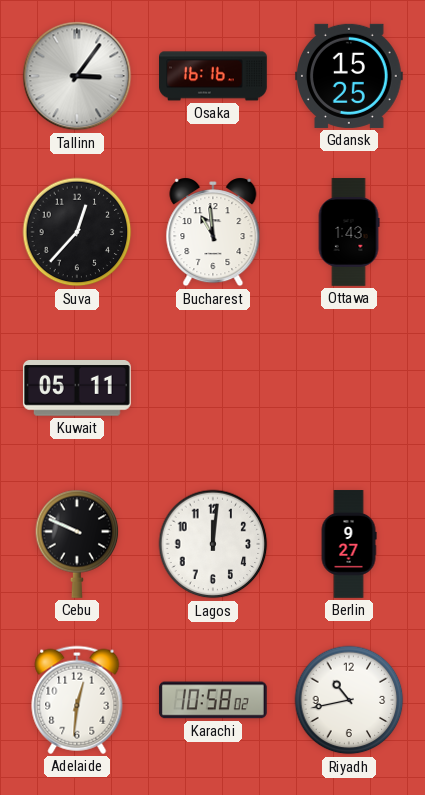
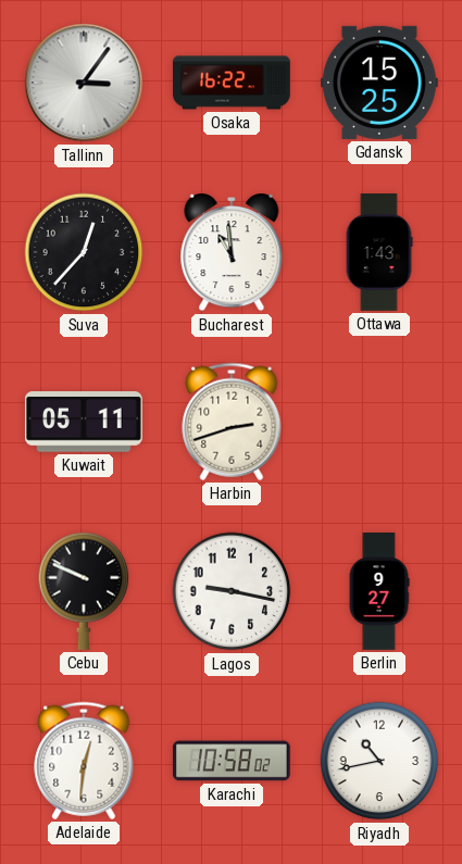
Osaka: 16:16 -> 16:22 (233, 83)
Harbin: none -> 2:42 (232, 422)
Lagos: 12:01 -> 9:17 (232, 591)
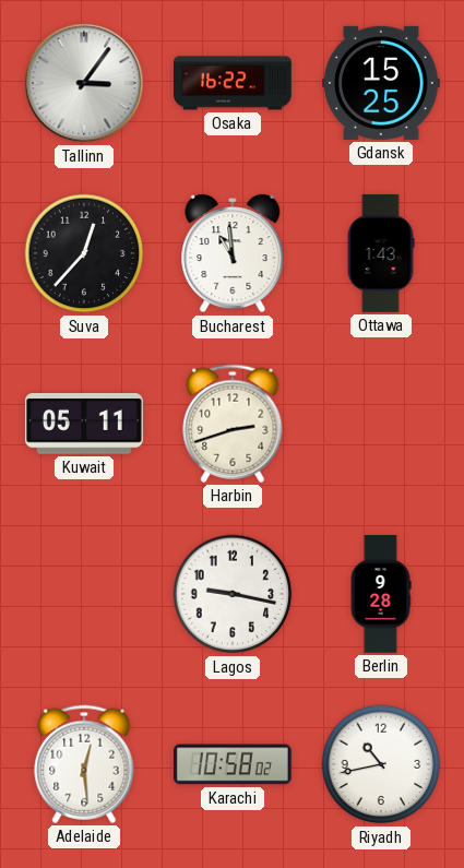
Cebu: 9:49 -> none (84, 591)
Berlin: 9:27 -> 9:28 (381, 594)
Adelaide: 12:31 -> 12:29 (84, 764)
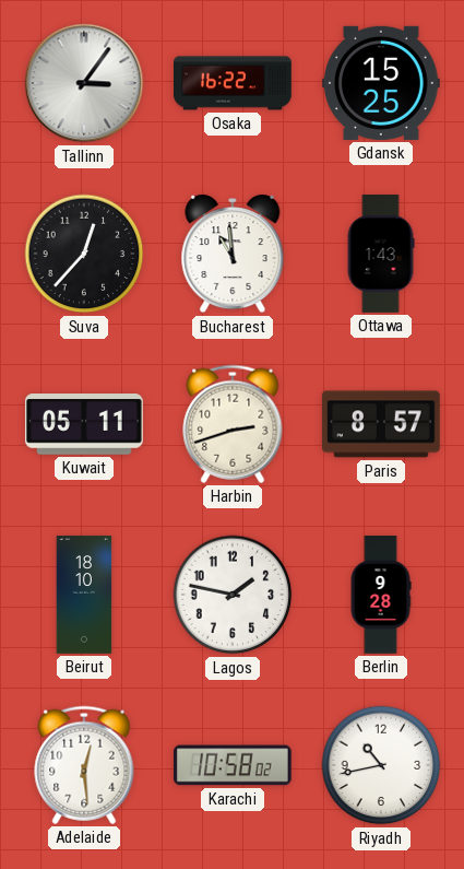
Paris: none -> 8:57 (381, 424)
Beirut: none -> 18:10 (84, 595)
Lagos: 9:17 -> 1:47 (233, 595)
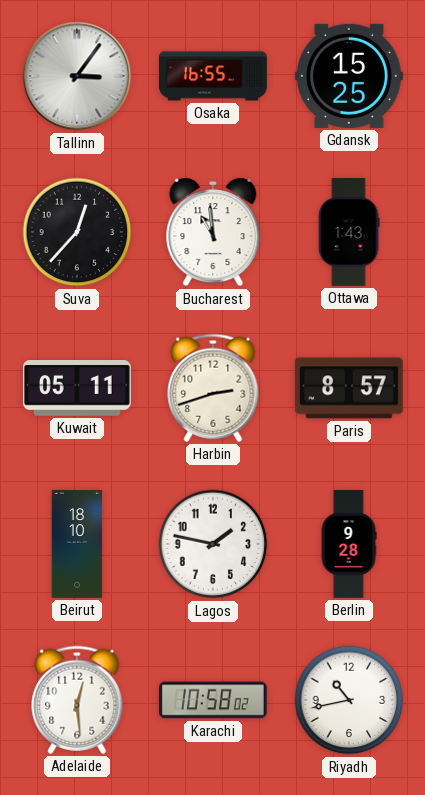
Osaka: 16:22 -> 16:55 (214, 76)
